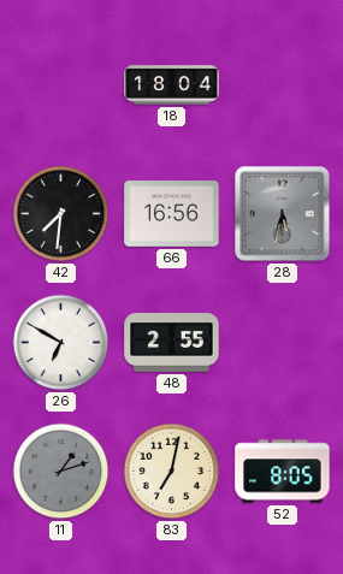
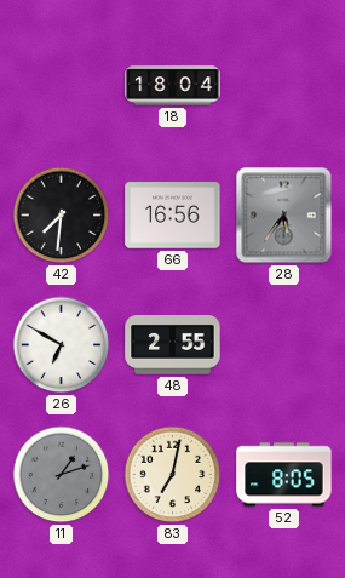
28: 5:32 -> 5:36 (284, 216)
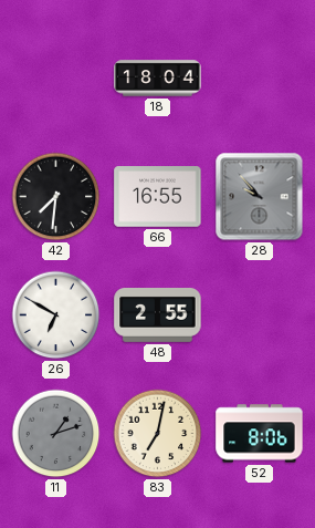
66: 16:56 -> 16:55 (158, 197)
28: 5:36 -> 9:53 (260, 197)
52: 8:05 -> 8:06 (260, 434)
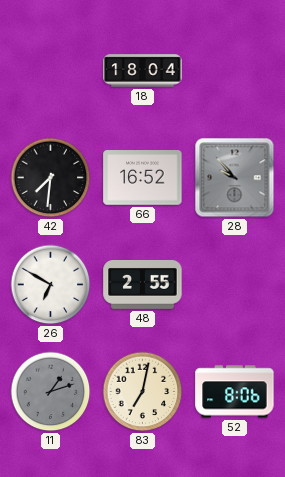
66: 16:55 -> 16:52 (143, 178)
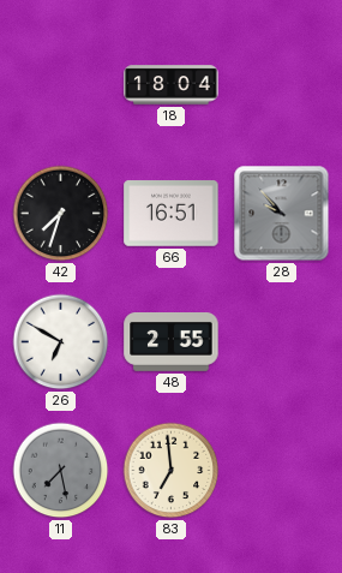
42: 7:31 -> 7:33 (61, 214)
66: 16:52 -> 16:51 (172, 214)
11: 1:12 -> 7:28 (61, 471)
83: 7:02 -> 6:59 (172, 471)
52: 8:06 -> none (235, 392)
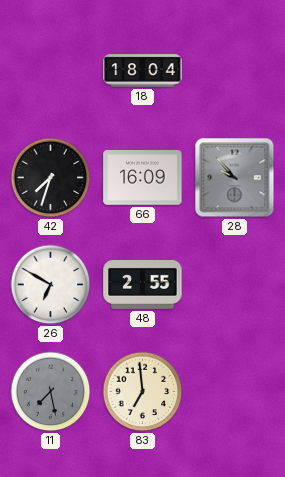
66: 16:51 -> 16:09 (143, 178)
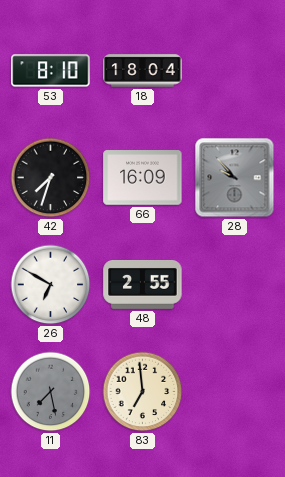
53: none -> 8:10 (51, 71)
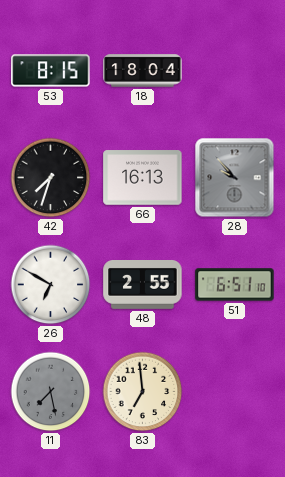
53: 8:10 -> 8:15 (51, 71)
66: 16:09 -> 16:13 (143, 178)
51: none -> 6:51 (235, 285)
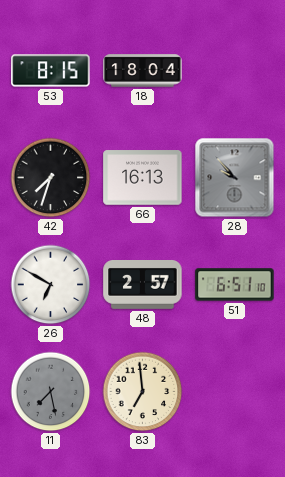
48: 2:55 -> 2:57 (143, 285)
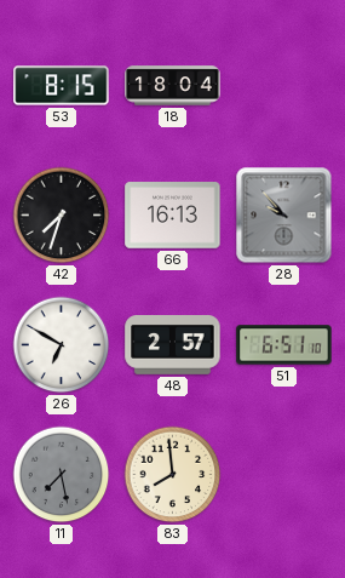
83: 6:59 -> 7:59 (173, 475)
